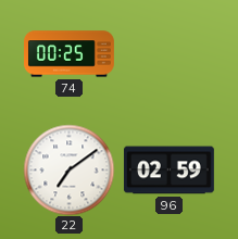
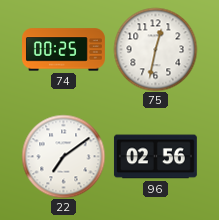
75: none -> 12:32 (155, 49)
96: 02:59 -> 02:56 (155, 157)
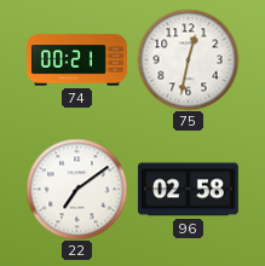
74: 00:25 -> 00:21 (77, 60)
96: 02:56 -> 02:58 (188, 190)
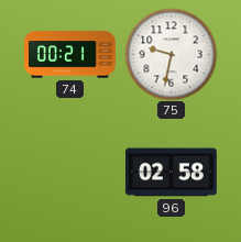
75: 12:32 -> 9:32 (171, 54)
22: 7:09 -> none (76, 189)
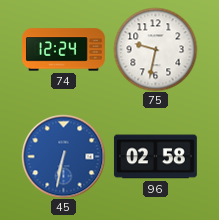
74: 00:21 -> 12:24 (64, 50)
45: none -> 6:32 (63, 156)
